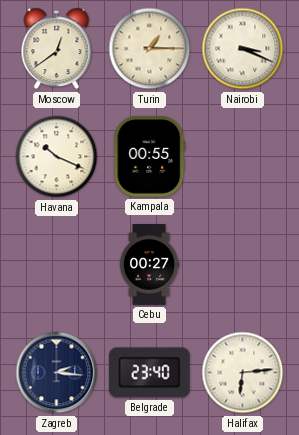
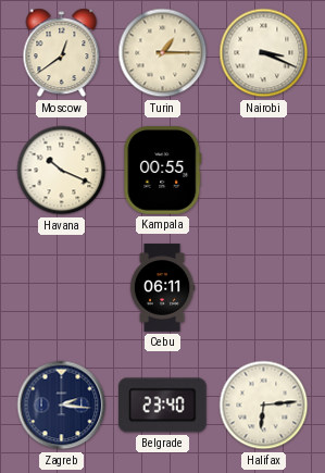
Cebu: 00:27 -> 06:11 (162, 288)
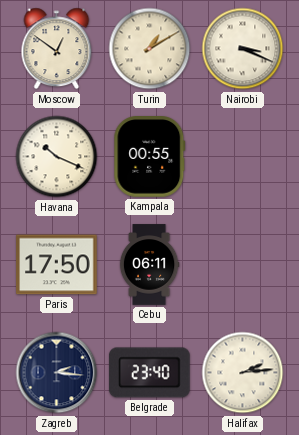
Moscow: 12:39 -> 12:51 (57, 49)
Turin: 1:15 -> 1:10 (150, 49)
Paris: none -> 17:50 (57, 265)
Halifax: 6:14 -> 2:14 (243, 373)
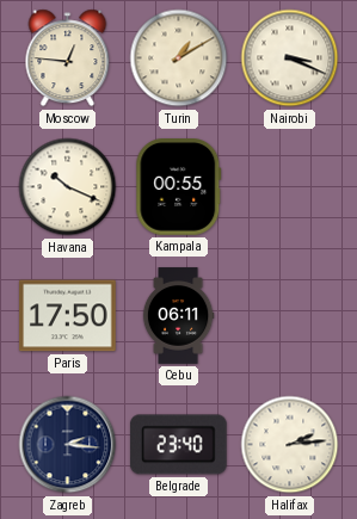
Moscow: 12:51 -> 12:46 (68, 58)
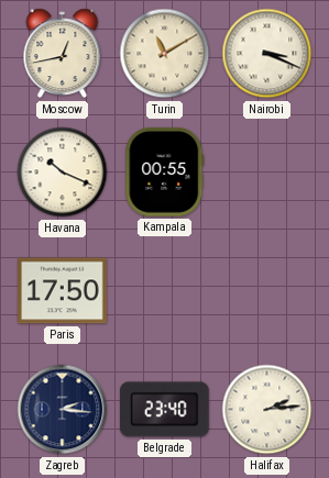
Moscow: 12:46 -> 12:43 (63, 54)
Turin: 1:10 -> 11:10 (165, 54)
Cebu: 06:11 -> none (178, 316)
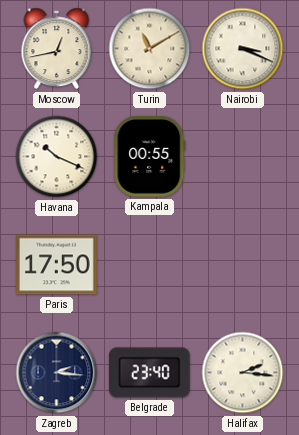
Halifax: 2:14 -> 2:16 (243, 373)
